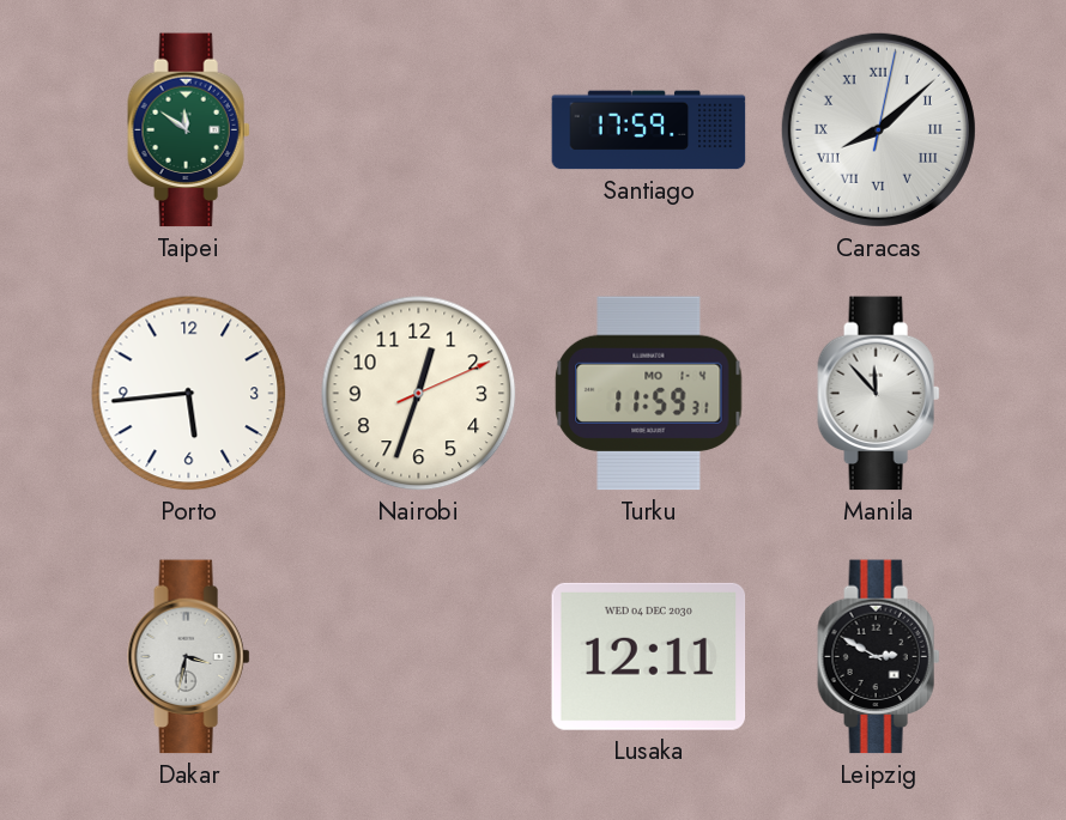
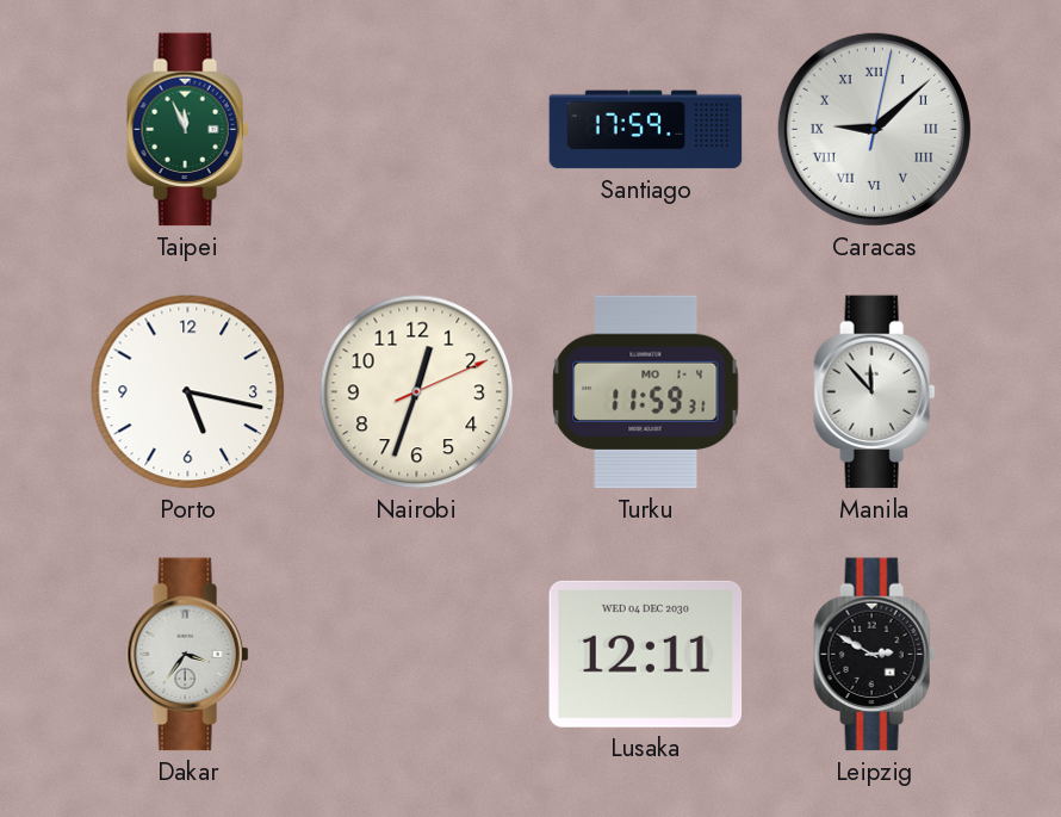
Taipei: 11:51 -> 11:56 (188, 130)
Caracas: 8:08 -> 9:08 (874, 129)
Porto: 5:44 -> 5:17 (188, 392)
Dakar: 3:32 -> 3:36 (188, 655)
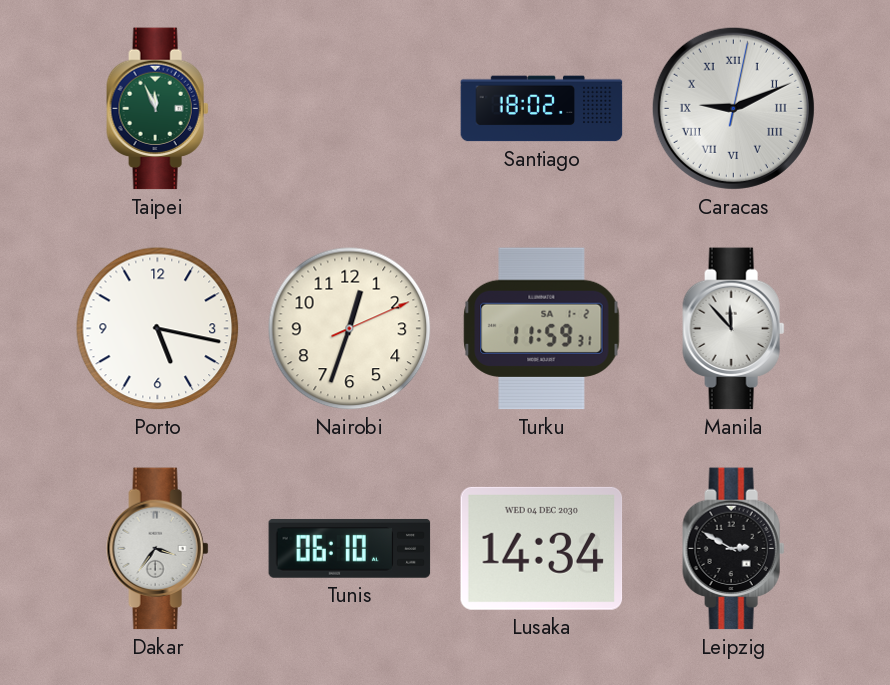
Santiago: 17:59 -> 18:02 (542, 109)
Caracas: 9:08 -> 9:11 (733, 108)
Turku date: MO 1-4 -> SA 1-2 (542, 329)
Tunis: none -> 06:10 (350, 548)
Lusaka: 12:11 -> 14:34 (542, 548)
